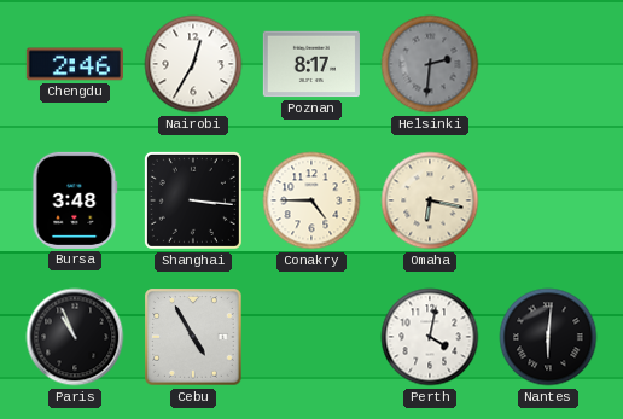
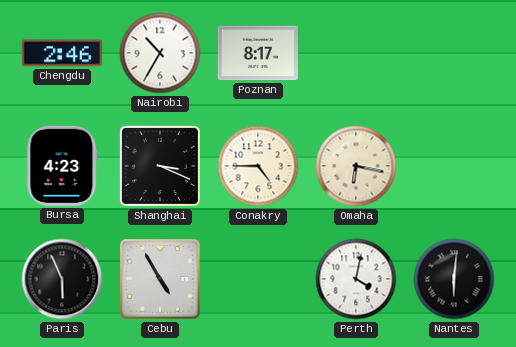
Nairobi: 12:35 -> 10:35 (160, 53)
Helsinki: 2:31 -> none (430, 64)
Bursa: 3:48 -> 4:23 (62, 166)
Shanghai: 3:16 -> 3:19 (160, 166)
Paris: 10:56 -> 5:56 (62, 279)
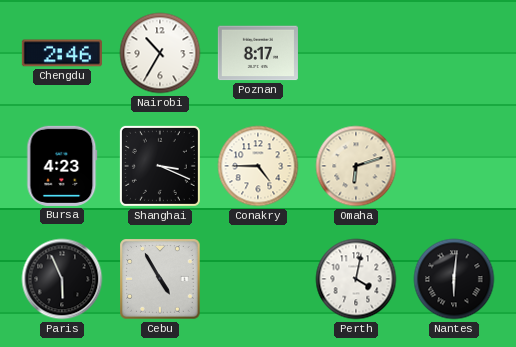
Omaha: 6:17 -> 6:12 (356, 166)
